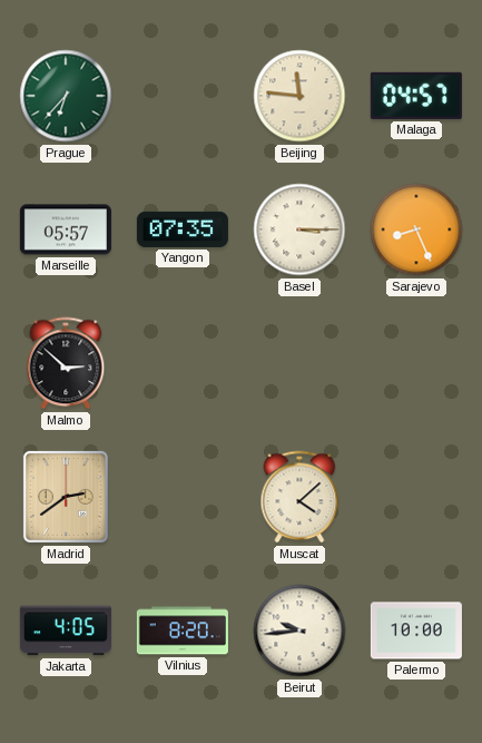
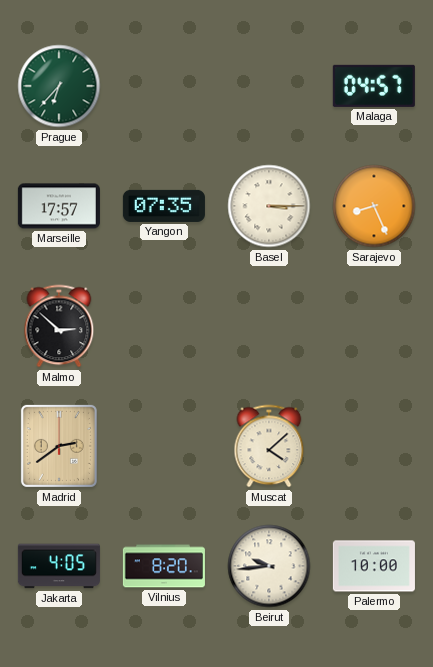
Beijing: 11:46 -> none (299, 96)
Marseille: 05:57 -> 17:57 (59, 206)
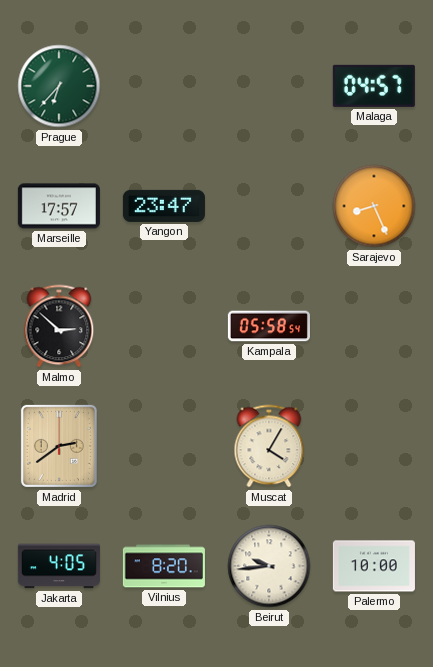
Yangon: 07:35 -> 23:47 (164, 206)
Basel: 3:15 -> none (269, 206)
Kampala: none -> 05:58 (269, 326)
Muscat: 4:08 -> 4:05 (269, 446)
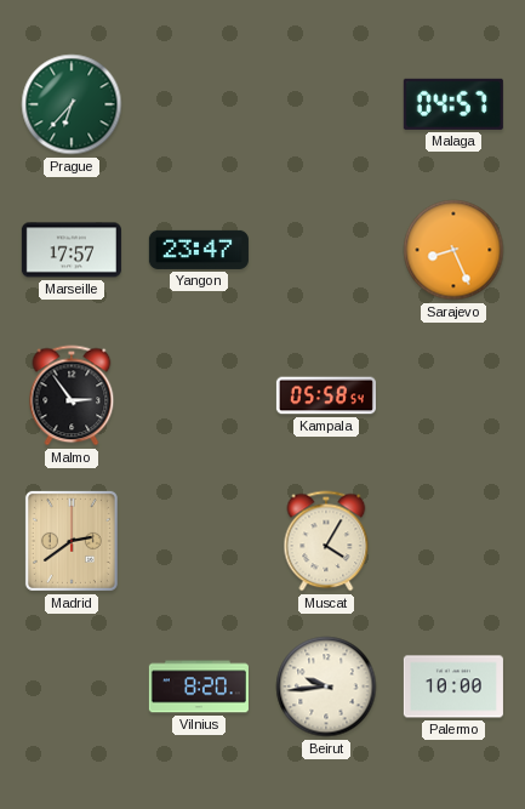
Malmo: 2:52 -> 2:54 (72, 395)
Jakarta: 4:05 -> none (59, 566)
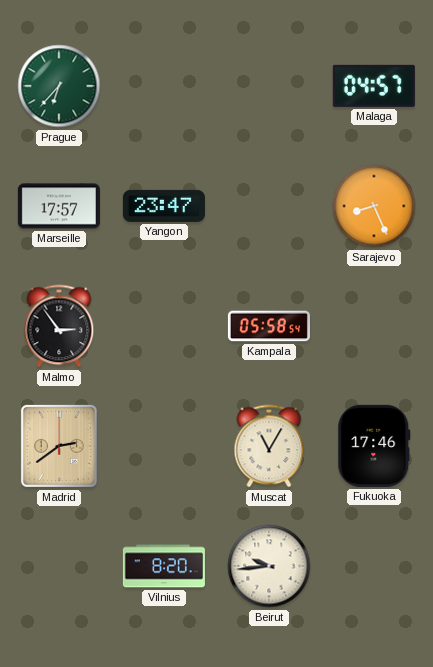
Muscat: 4:05 -> 11:05 (269, 446)
Fukuoka: none -> 17:46 (374, 446)
Palermo: 10:00 -> none (453, 686)
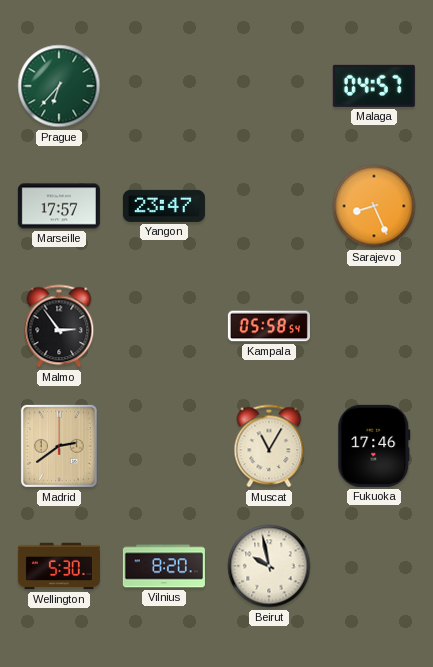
Wellington: none -> 5:30 (59, 566)
Beirut: 9:44 -> 9:58 (269, 566)
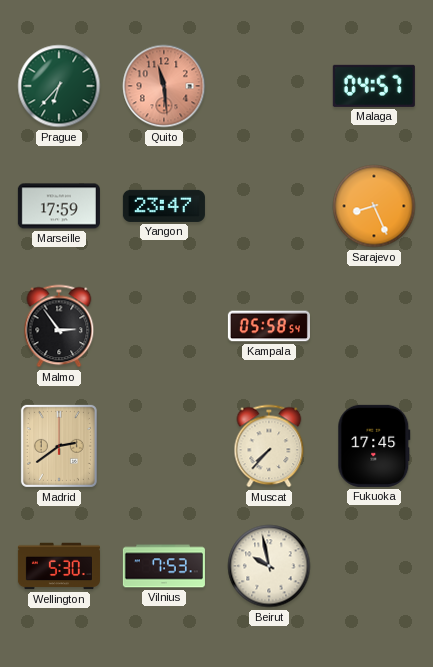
Quito: none -> 11:29 (164, 86)
Marseille: 17:57 -> 17:59 (59, 206)
Muscat: 11:05 -> 7:37 (269, 446)
Fukuoka: 17:46 -> 17:45 (374, 446)
Vilnius: 8:20 -> 7:53 (164, 566)
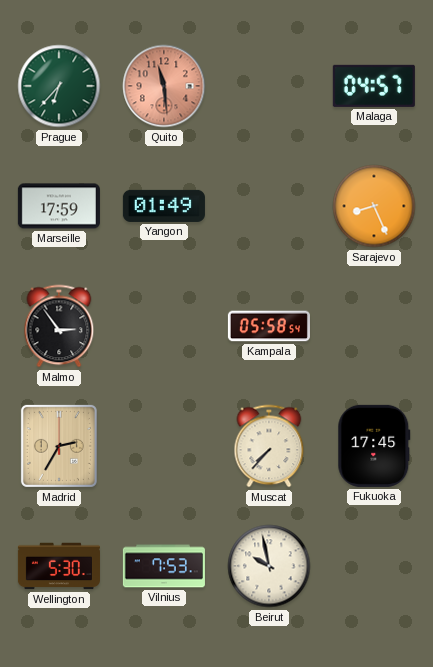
Yangon: 23:47 -> 01:49 (164, 206)
Madrid: 2:39 -> 2:35 (59, 446)
